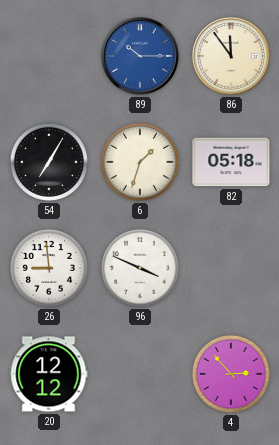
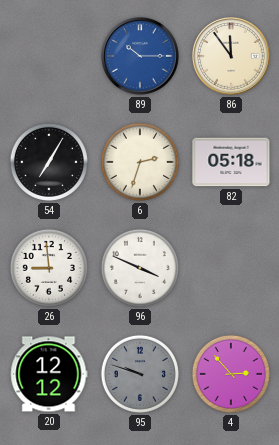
6: 1:33 -> 2:33 (140, 162)
95: none -> 9:48 (140, 374)
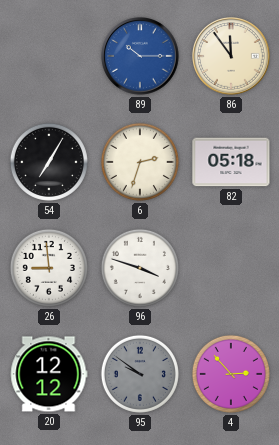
96: 3:49 -> 3:48 (140, 268)
95: 9:48 -> 9:51 (140, 374)
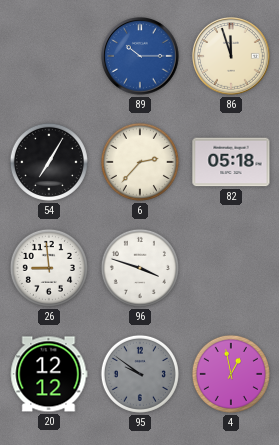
86: 11:54 -> 11:57 (232, 57)
6: 2:33 -> 2:37 (140, 162)
4: 2:53 -> 12:58 (231, 374)
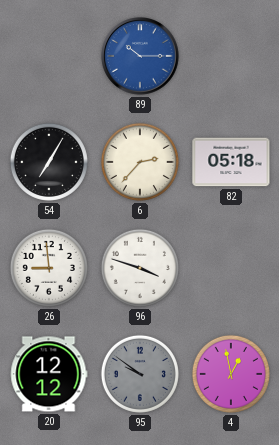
86: 11:57 -> none (232, 57)
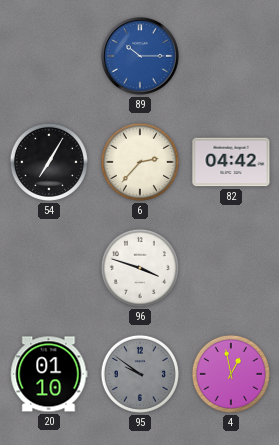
82: 05:18 -> 04:42 (231, 162)
26: 8:59 -> none (49, 268)
20: 12:12 -> 01:10 (49, 374)
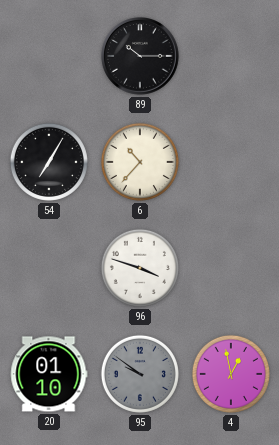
89 dial: blue -> black (141, 57)
6: 2:37 -> 10:37 (140, 162)
82: 04:42 -> none (231, 162)
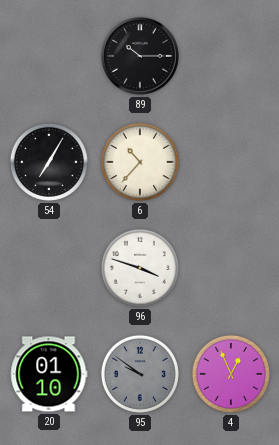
4: 12:58 -> 12:56 (231, 374)
